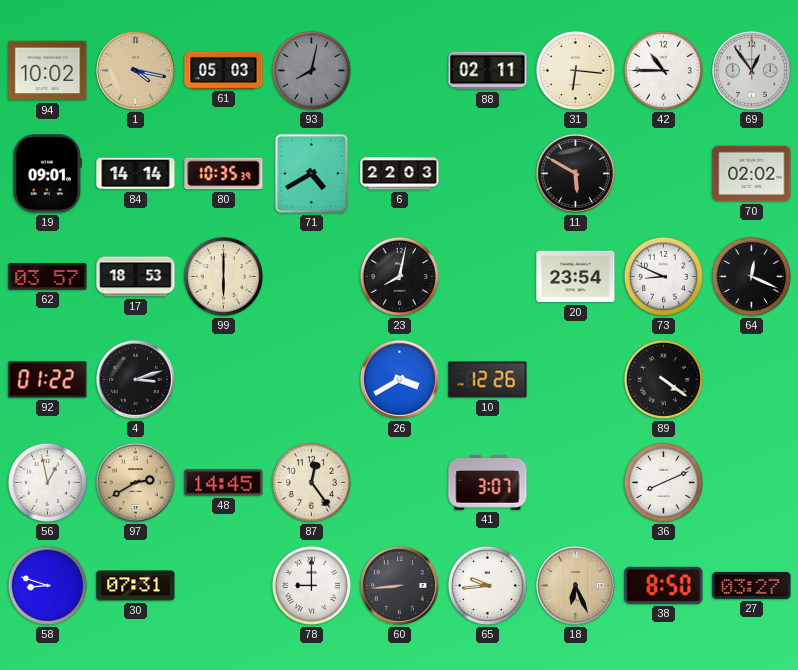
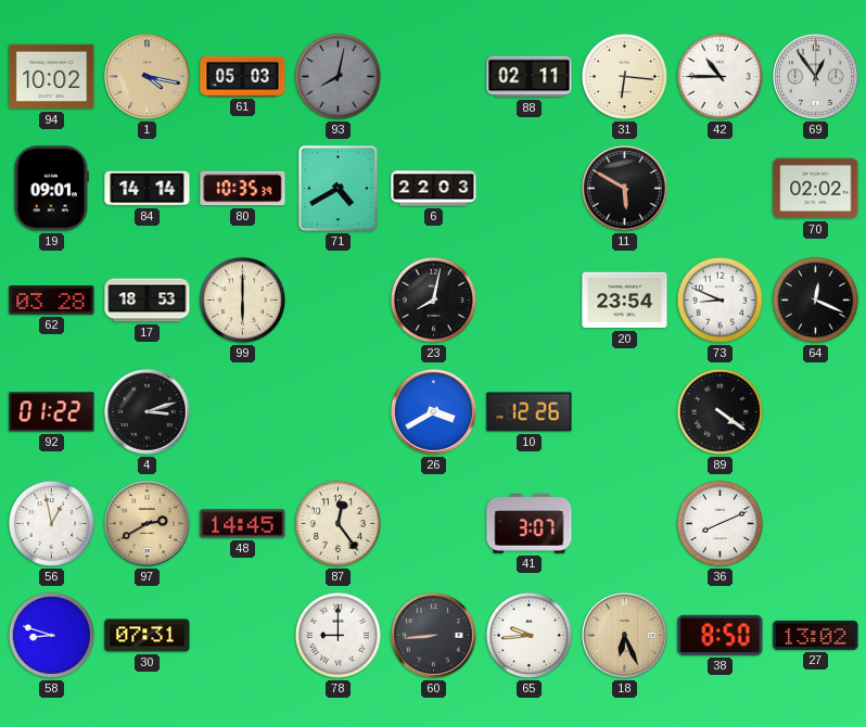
62: 03:57 -> 03:28 (52, 301)
27: 03:27 -> 13:02 (816, 635)
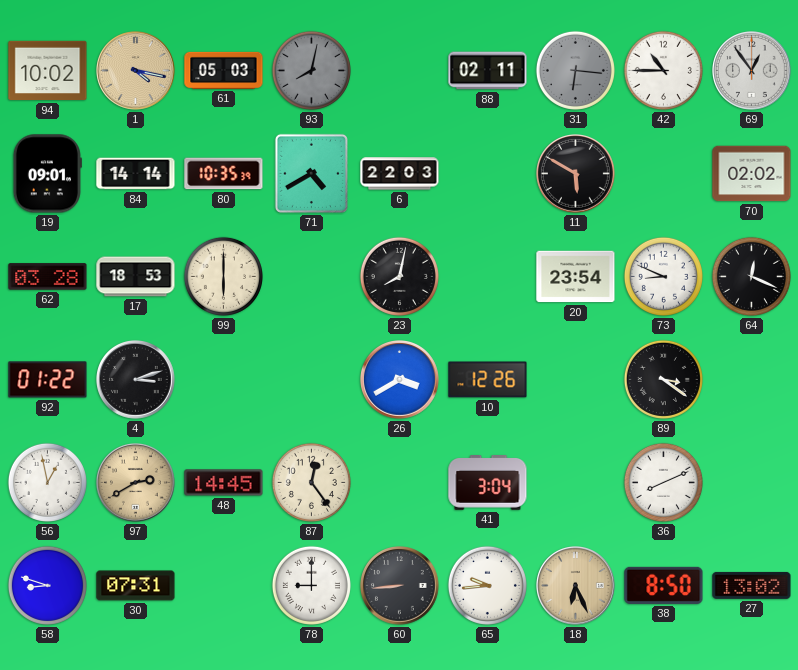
31 dial: cream -> grey (575, 70)
89: 4:21 -> 3:21 (663, 379)
41: 3:07 -> 3:04 (488, 483)
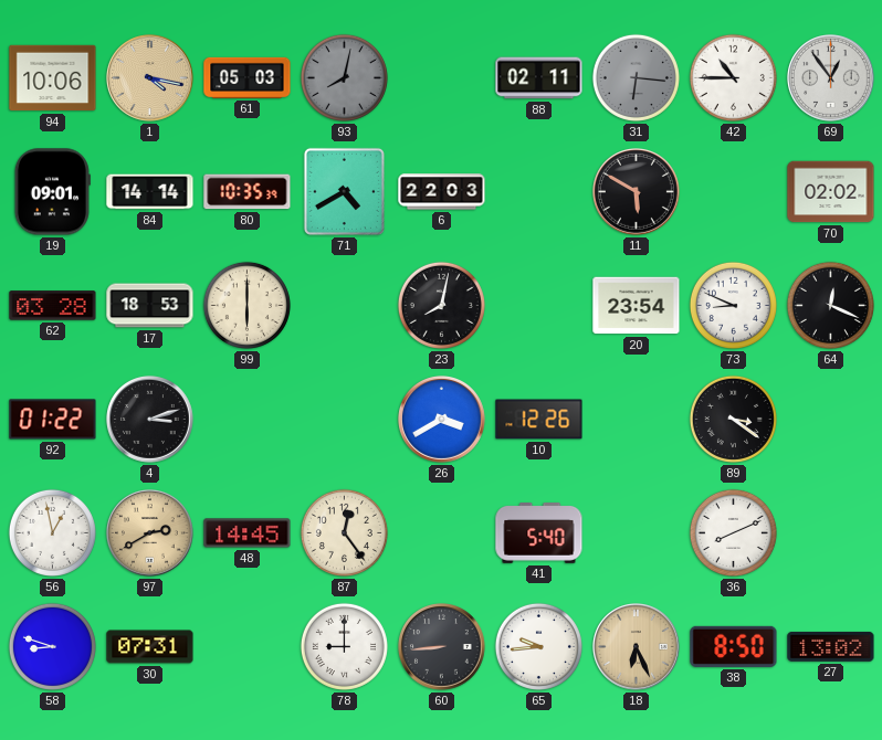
94: 10:02 -> 10:06 (53, 78)
41: 3:04 -> 5:40 (539, 533)
